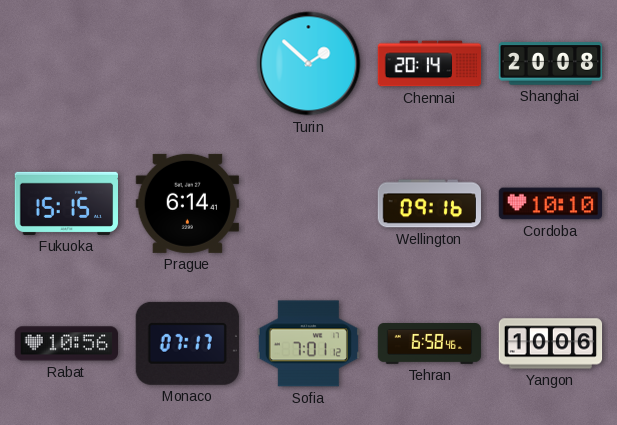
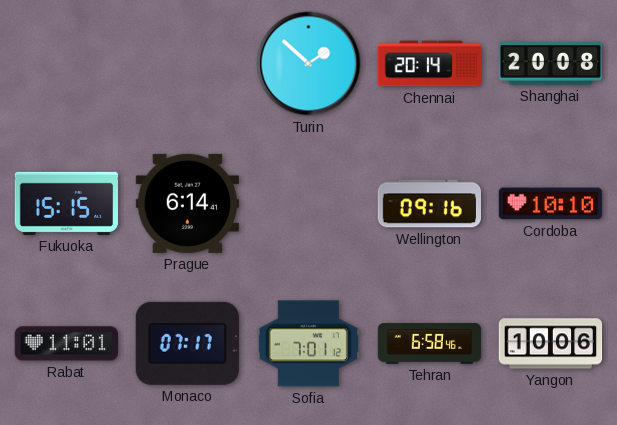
Rabat: 10:56 -> 11:01 (66, 344)
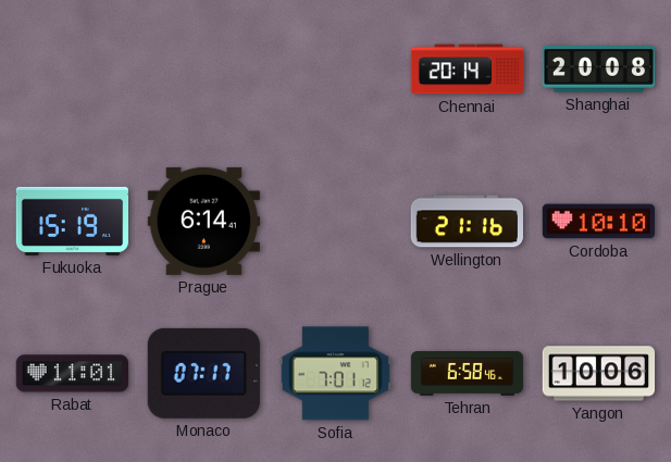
Turin: 1:52 -> none (309, 64)
Fukuoka: 15:15 -> 15:19 (73, 221)
Wellington: 09:16 -> 21:16 (467, 222)
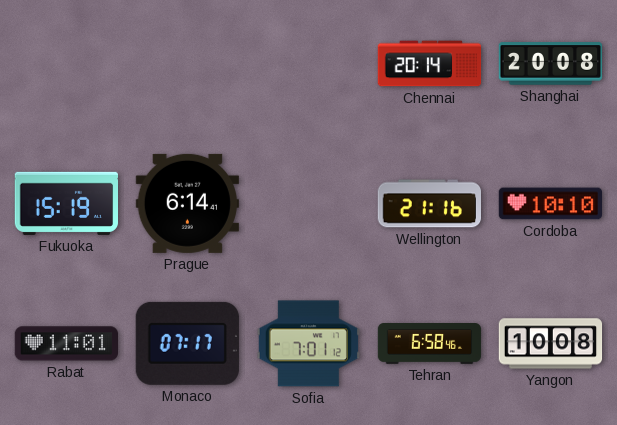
Yangon: 10:06 -> 10:08 (551, 344)
